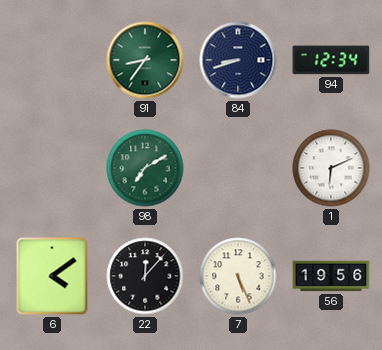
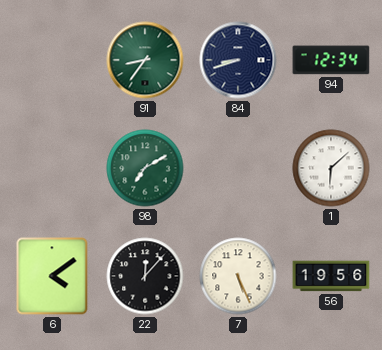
1: 6:11 -> 6:08 (331, 168)
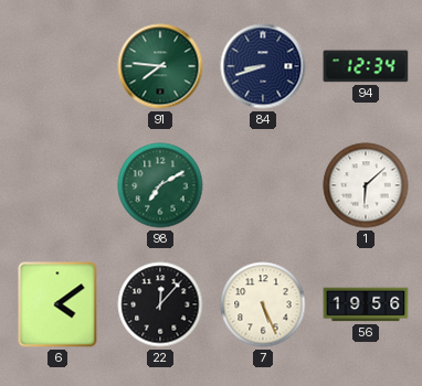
91: 8:36 -> 7:46 (160, 66)
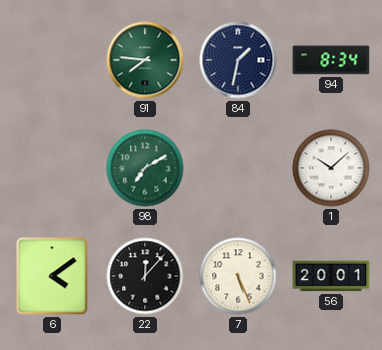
84: 8:42 -> 1:32 (238, 60)
94: 12:34 -> 8:34 (331, 60)
1: 6:08 -> 10:08 (331, 168)
56: 19:56 -> 20:01 (331, 276)
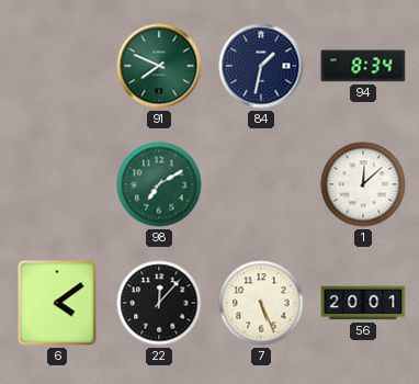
91: 7:46 -> 7:49 (159, 66)
1: 10:08 -> 12:08 (363, 184)
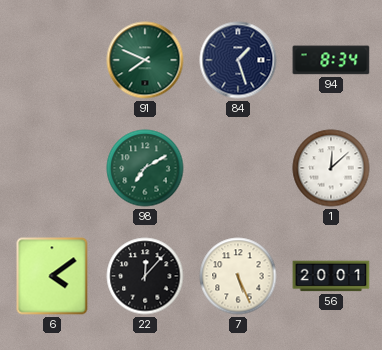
84: 1:32 -> 1:27 (238, 60)
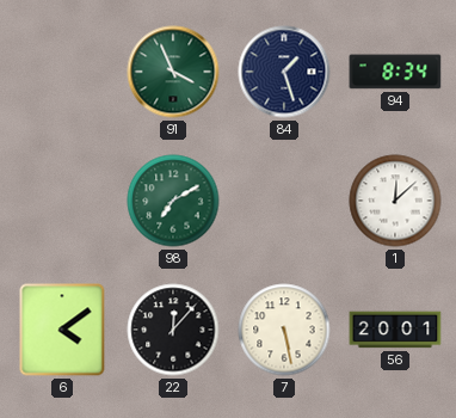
91: 7:49 -> 3:56 (173, 72)
7: 5:26 -> 5:28 (284, 330)
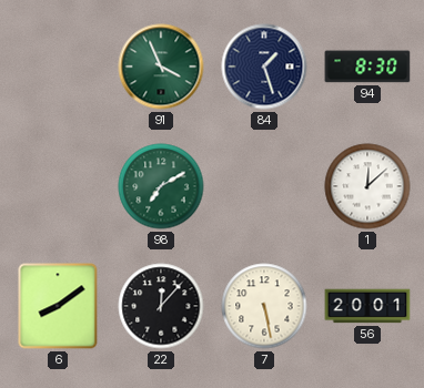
94: 8:34 -> 8:30 (367, 67)
6: 4:09 -> 8:09 (58, 306)
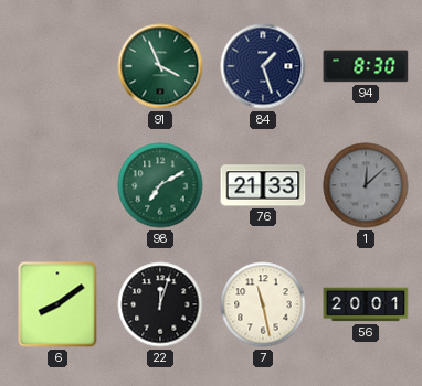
76: none -> 21:33 (263, 185)
1 dial: white -> grey (366, 185)
22: 12:07 -> 12:03 (160, 304)
7: 5:28 -> 11:28 (263, 304)
